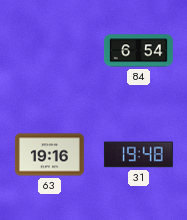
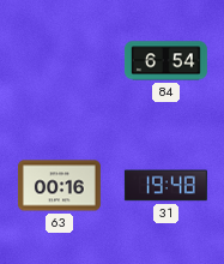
63: 19:16 -> 00:16 (59, 186)
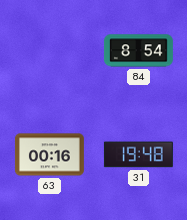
84: 6:54 -> 8:54 (138, 51)
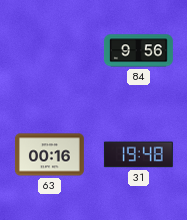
84: 8:54 -> 9:56 (138, 51)
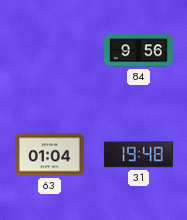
63: 00:16 -> 01:04 (49, 155)
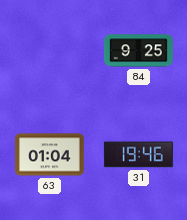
84: 9:56 -> 9:25 (138, 51)
31: 19:48 -> 19:46 (138, 155)
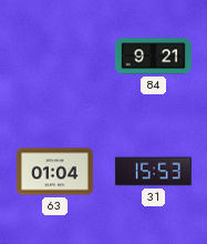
84: 9:25 -> 9:21 (153, 57)
31: 19:46 -> 15:53 (153, 172)
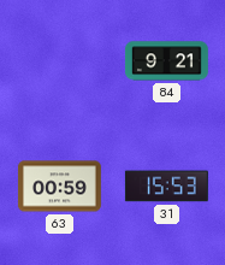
63: 01:04 -> 00:59 (59, 187)
